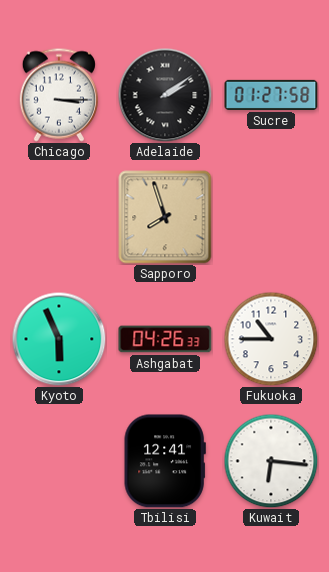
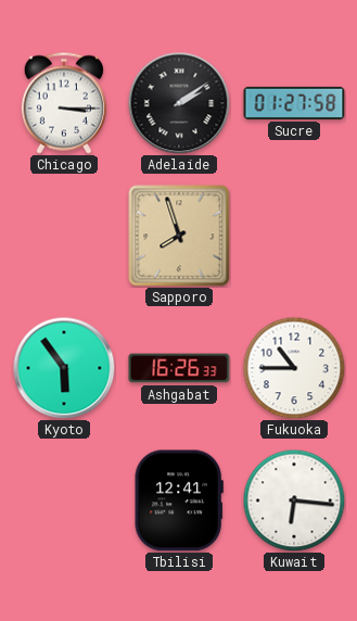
Kyoto: 5:56 -> 5:54 (64, 368)
Ashgabat: 04:26 -> 16:26 (179, 368)
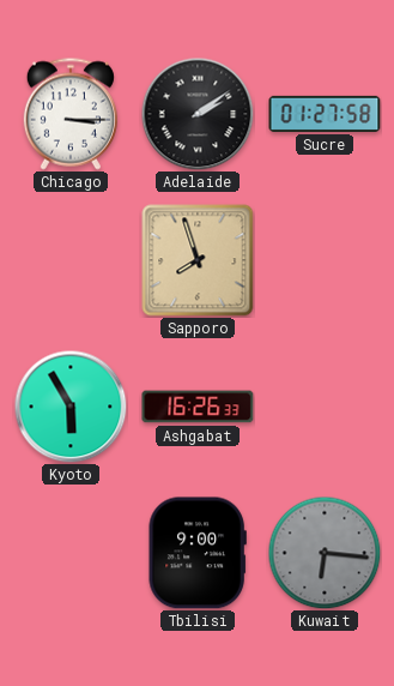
Kyoto: 5:54 -> 5:55 (71, 407)
Fukuoka: 10:45 -> none (294, 368)
Tbilisi: 12:41 -> 9:00 (198, 553)
Kuwait dial: white -> grey (325, 553)
